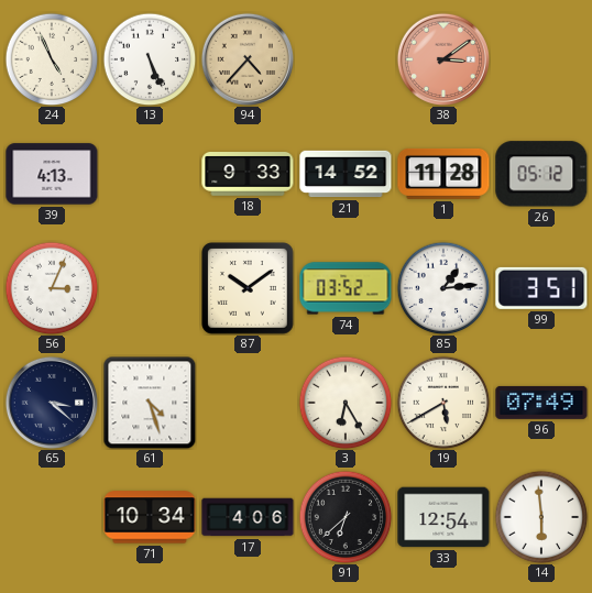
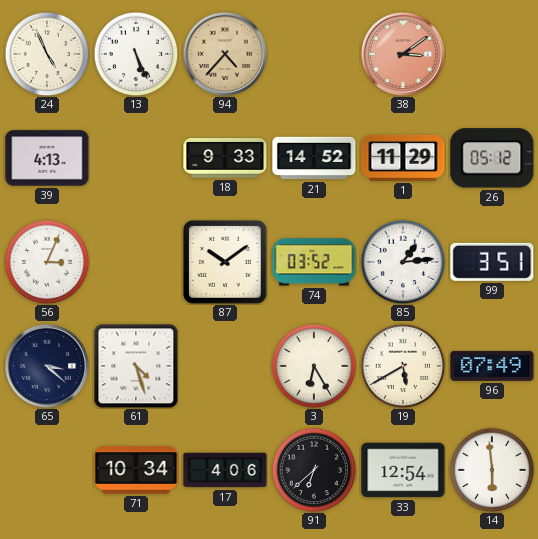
1: 11:28 -> 11:29 (403, 158)
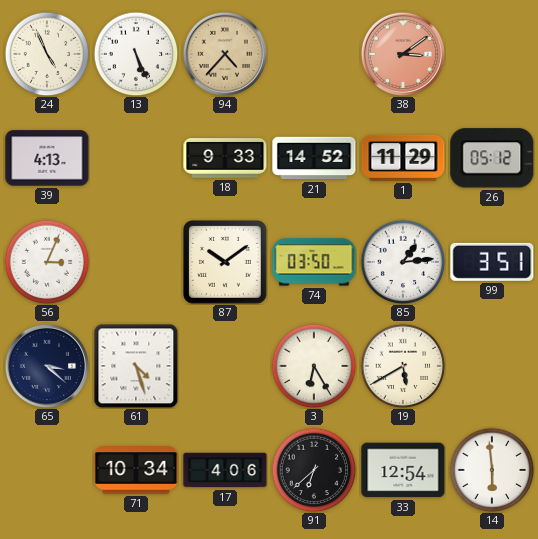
74: 03:52 -> 03:50 (314, 262)
96: 07:49 -> none (492, 366)
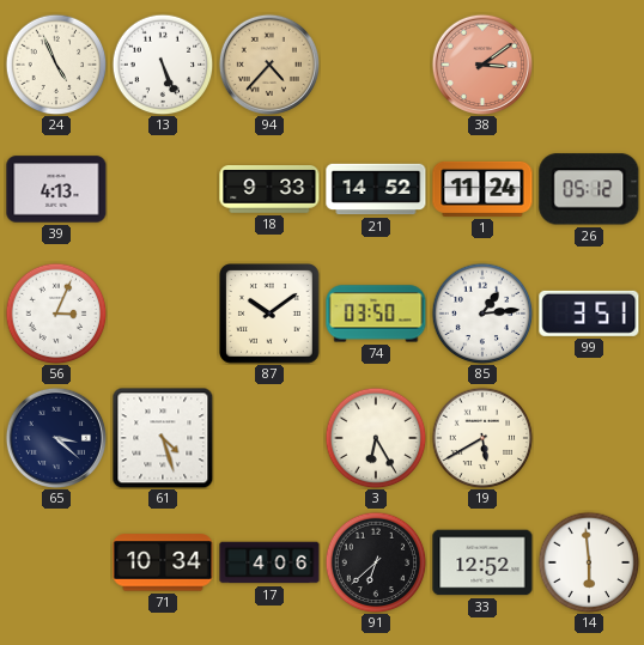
1: 11:29 -> 11:24 (482, 189)
33: 12:54 -> 12:52 (482, 562)
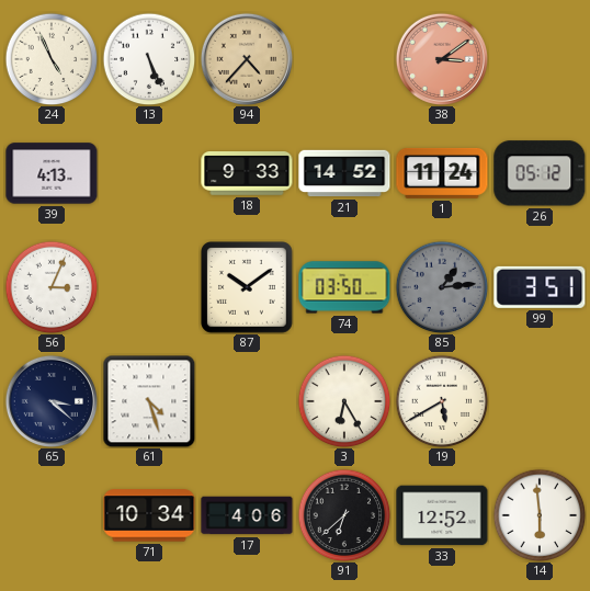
85 dial: white -> grey (442, 287)
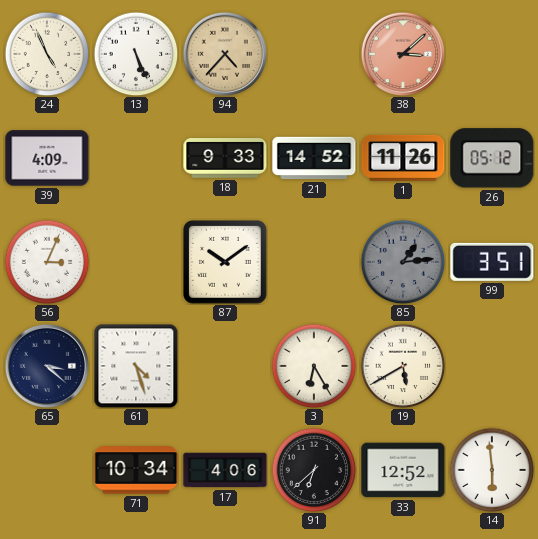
38: 3:09 -> 3:08 (402, 53)
39: 4:13 -> 4:09 (47, 158)
1: 11:24 -> 11:26 (403, 158)
74: 03:50 -> none (344, 287)
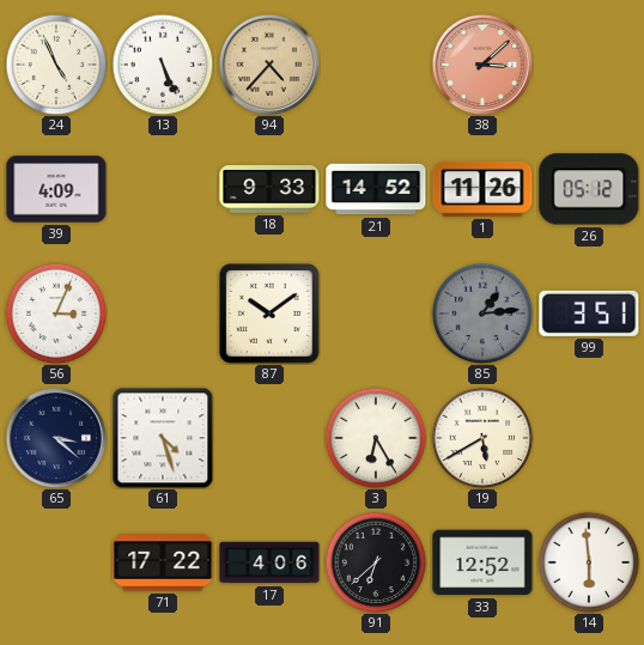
71: 10:34 -> 17:22 (163, 562)
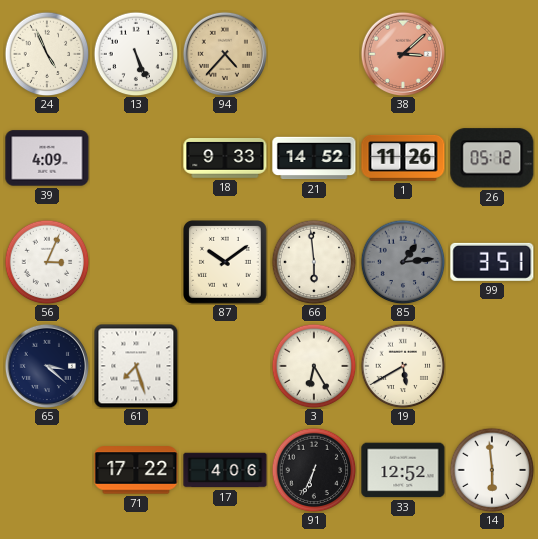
66: none -> 5:59 (314, 262)
61: 4:27 -> 7:27 (136, 366)
91: 6:38 -> 6:34 (314, 470)
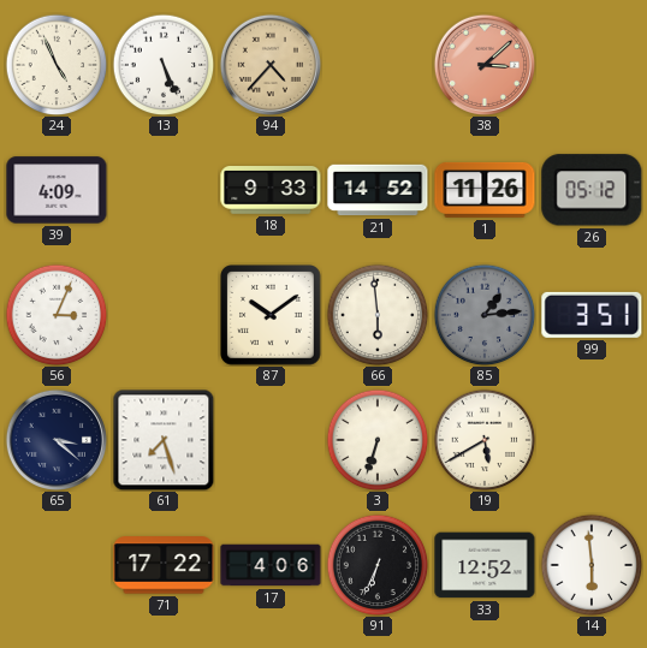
3: 6:25 -> 6:33 (378, 440)
